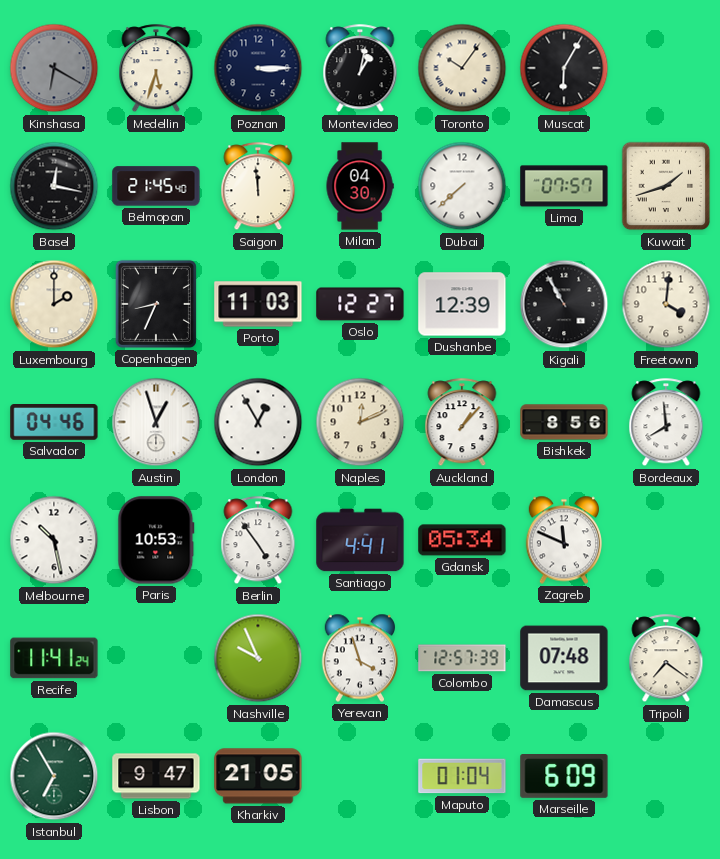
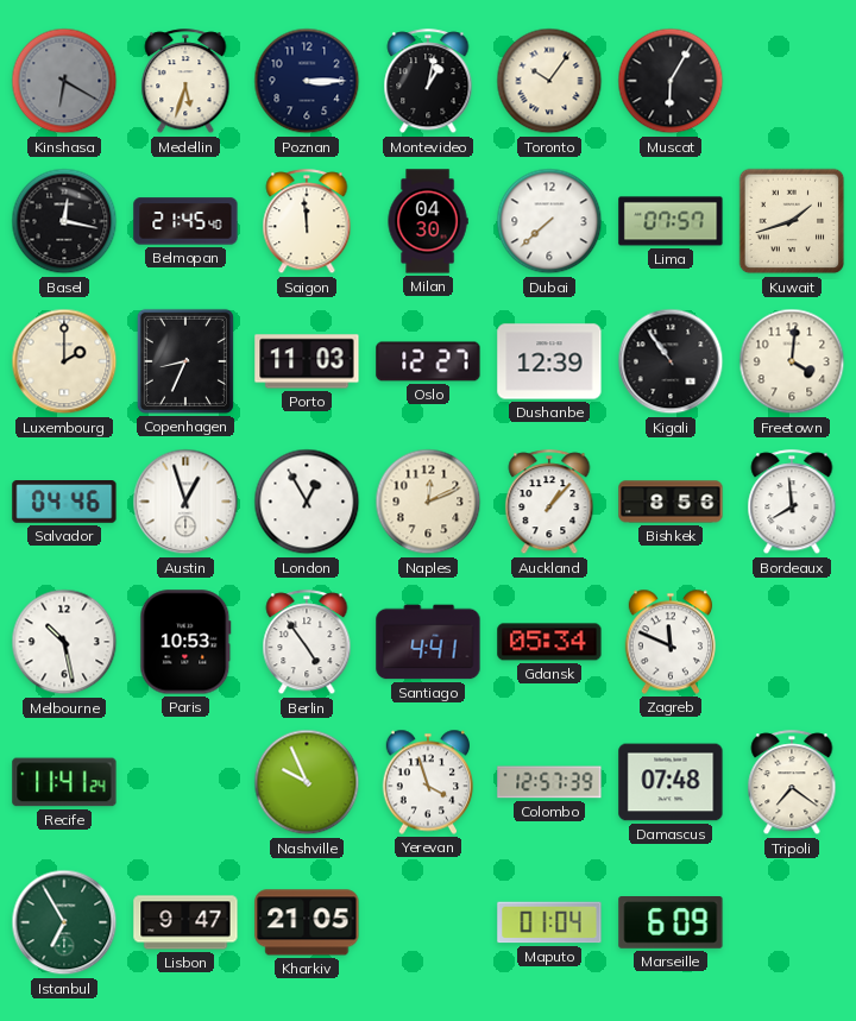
Kigali: 10:55 -> 10:54 (671, 361)
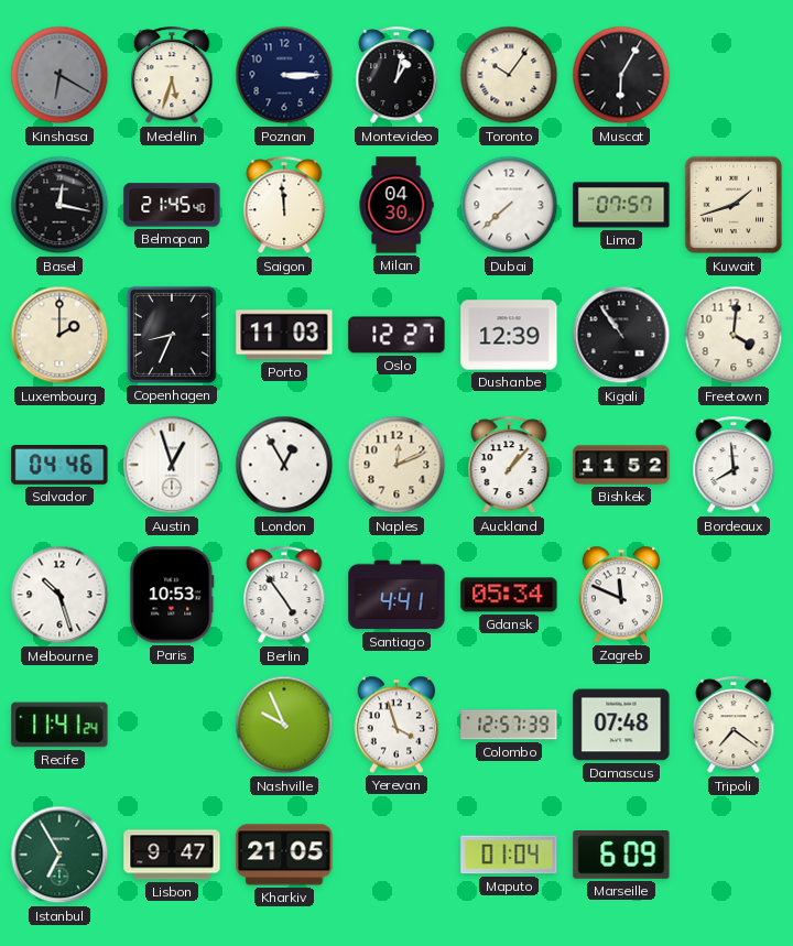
Bishkek: 8:56 -> 11:52 (621, 465)
Melbourne: 10:28 -> 10:27 (59, 595)
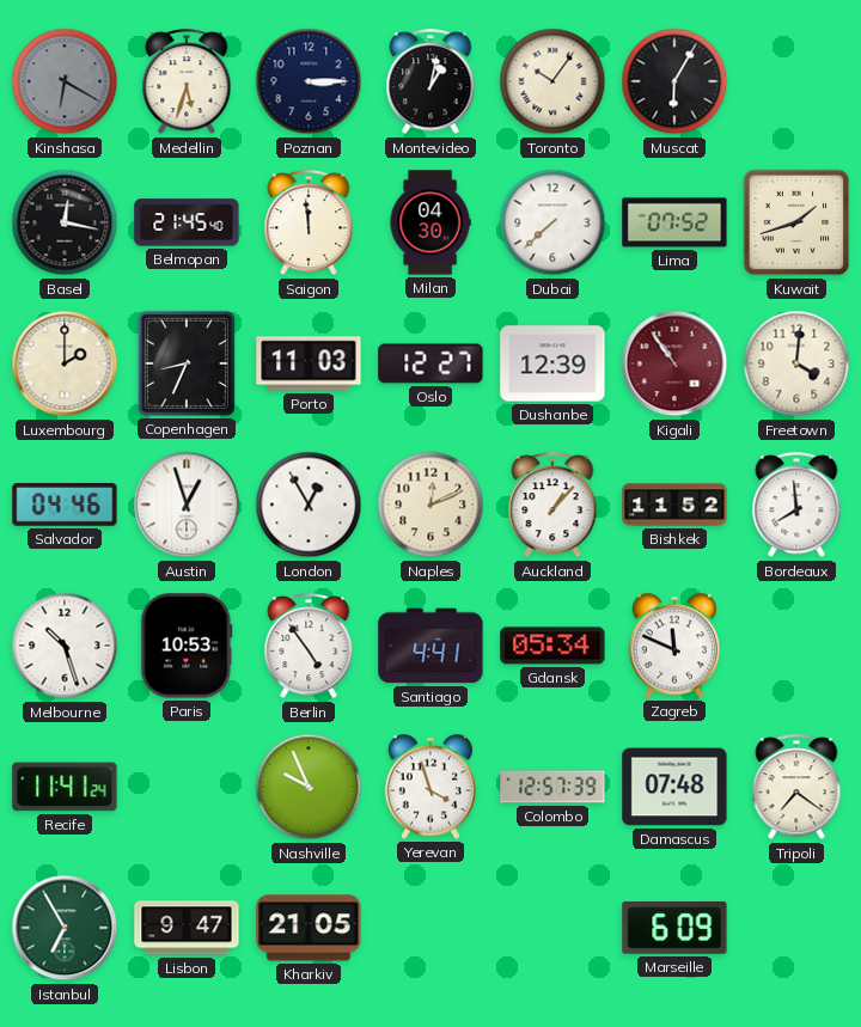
Lima: 07:57 -> 07:52 (674, 222)
Kigali dial: black -> burgundy (674, 363)
Maputo: 01:04 -> none (509, 855)
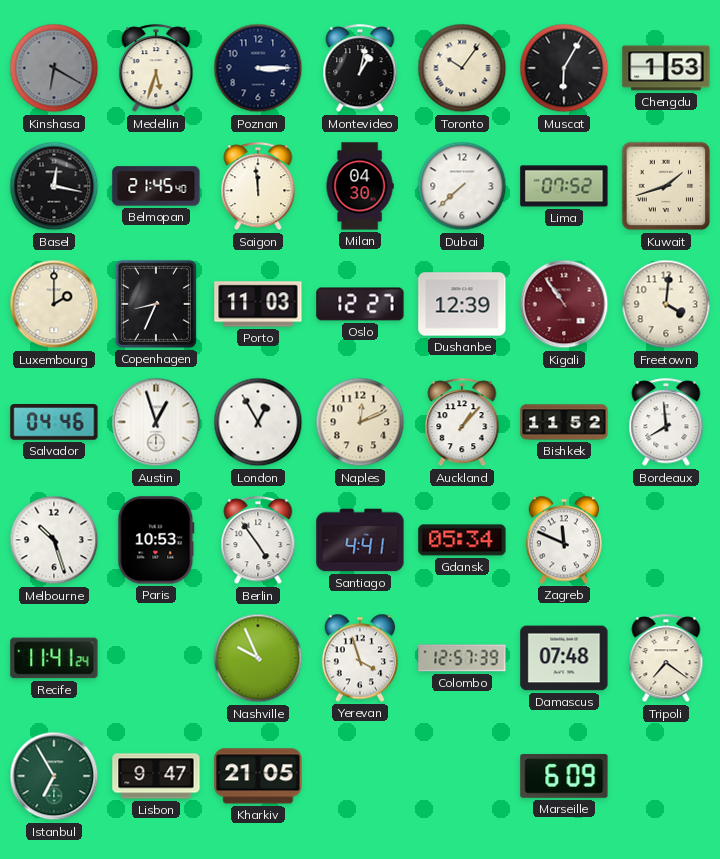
Chengdu: none -> 1:53 (666, 68)
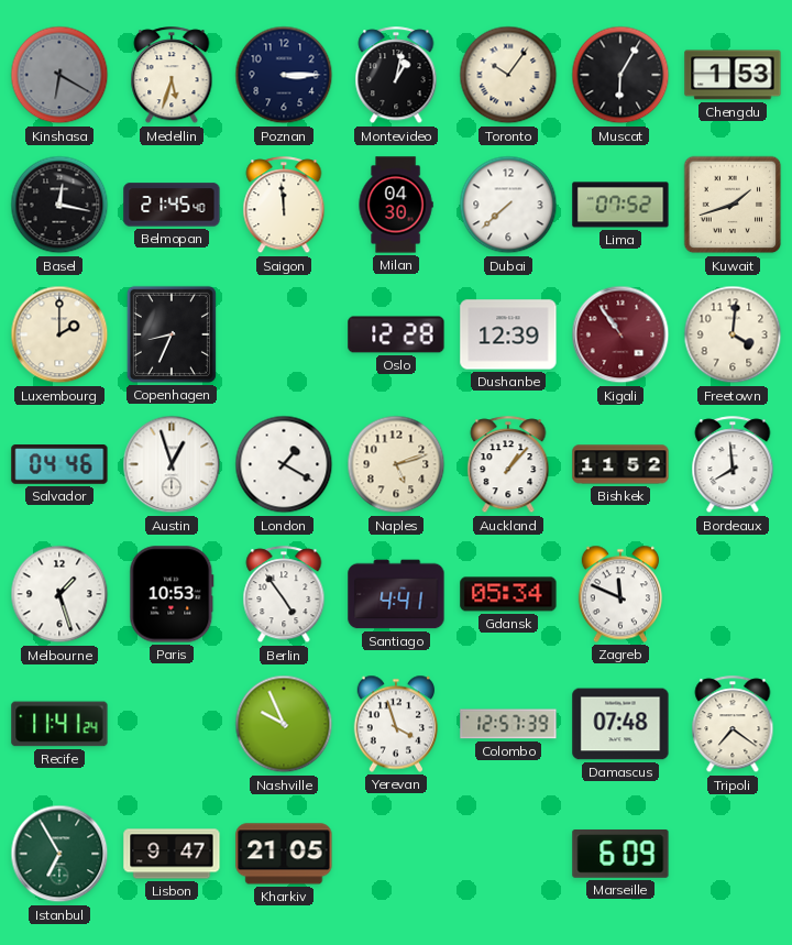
Porto: 11:03 -> none (258, 304)
Oslo: 12:27 -> 12:28 (396, 334)
London: 12:55 -> 1:20 (284, 464)
Naples: 12:11 -> 5:12 (396, 464)
Melbourne: 10:27 -> 1:27 (59, 594)
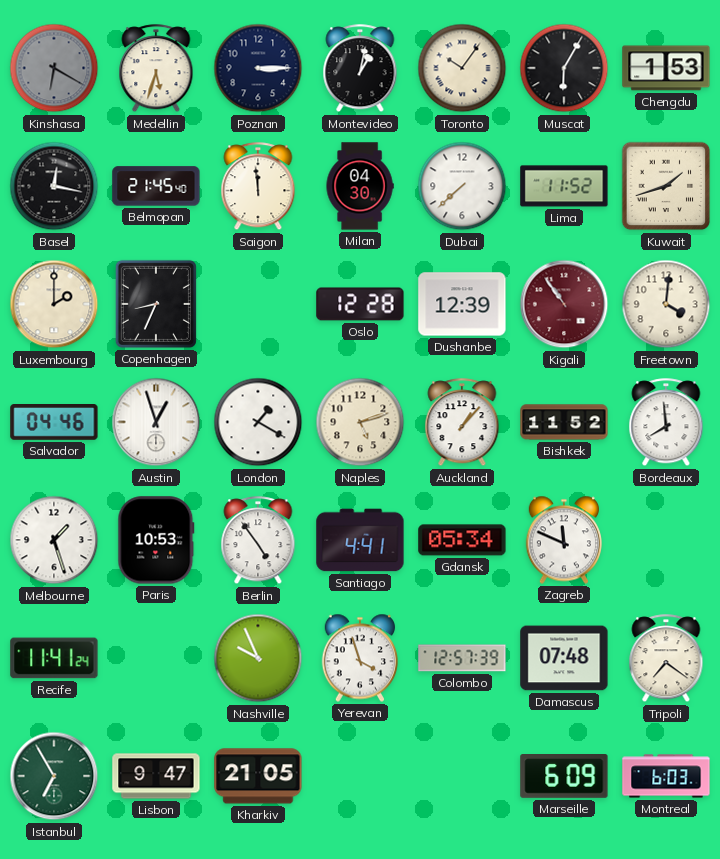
Lima: 07:52 -> 11:52 (564, 186)
Montreal: none -> 6:03 (666, 776)
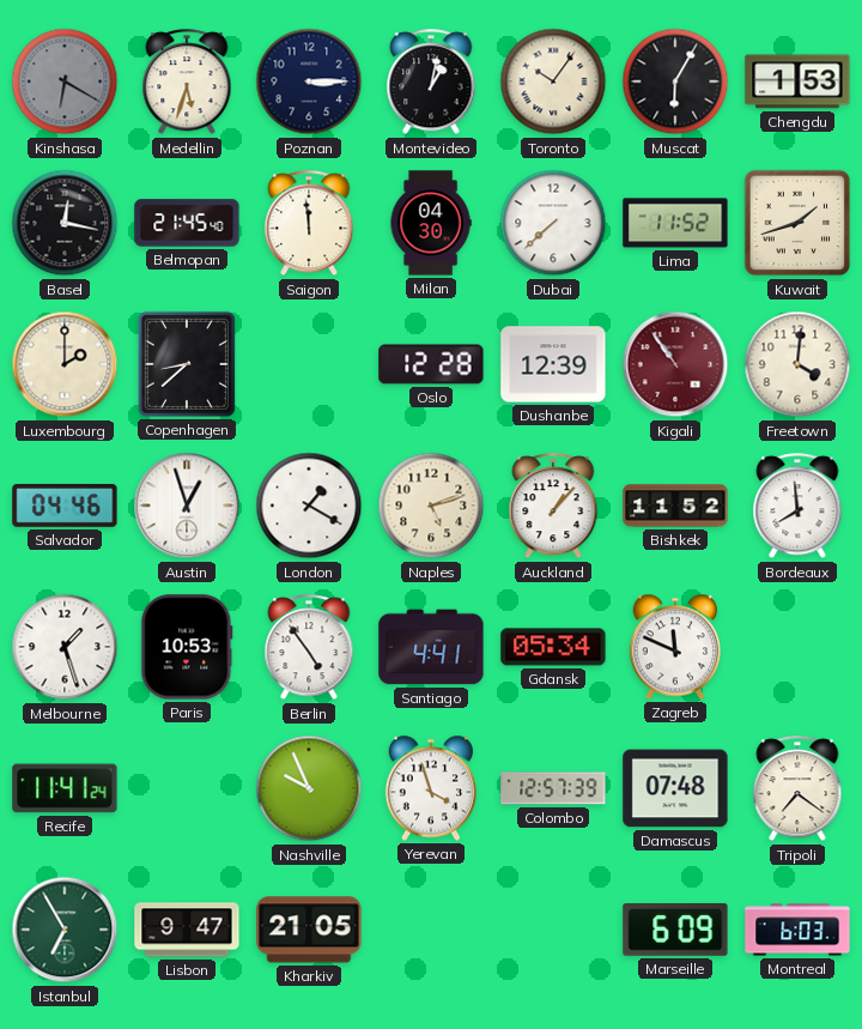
Copenhagen: 8:34 -> 8:38 (187, 364)
